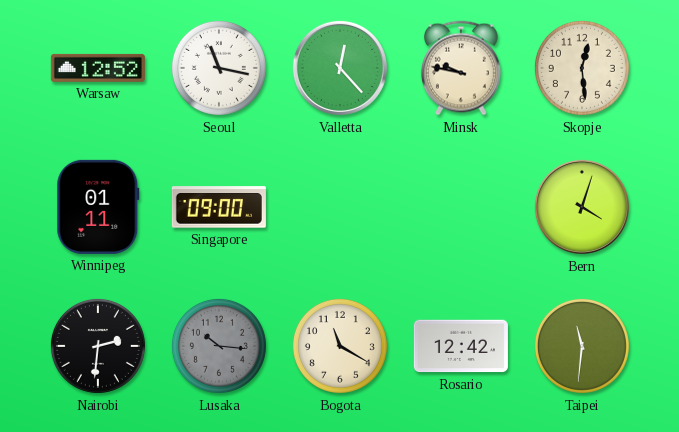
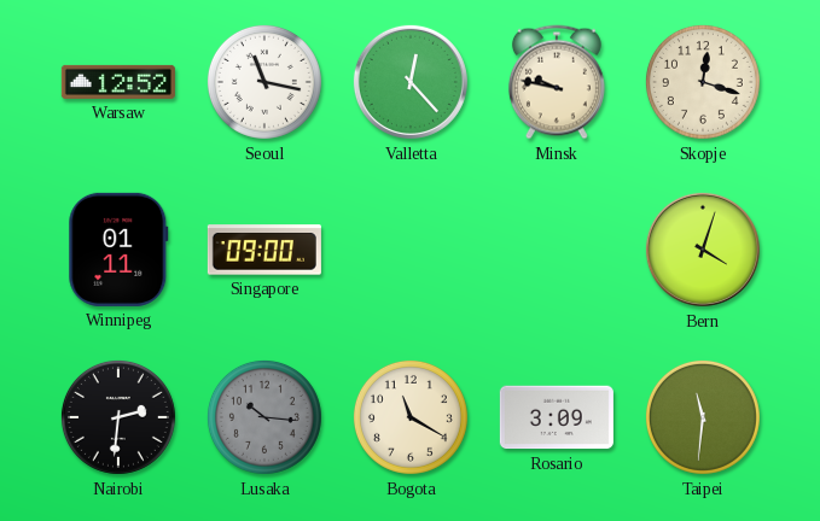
Skopje: 12:29 -> 12:18 (703, 82)
Rosario: 12:42 -> 3:09 (557, 417)
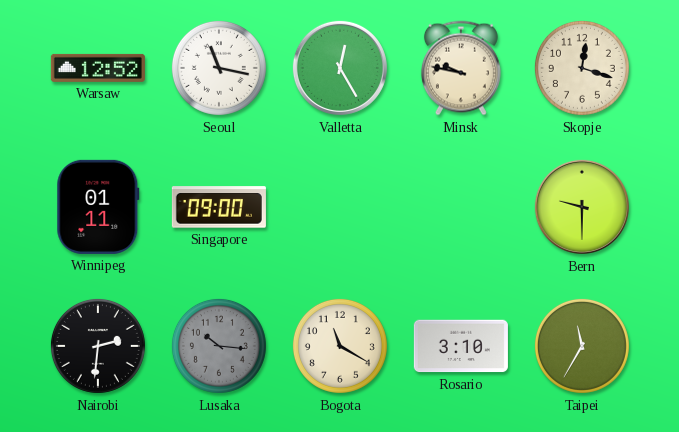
Valletta: 12:23 -> 12:25 (340, 68)
Bern: 4:03 -> 9:30 (582, 207)
Rosario: 3:09 -> 3:10 (461, 346)
Taipei: 11:31 -> 11:35 (582, 346)
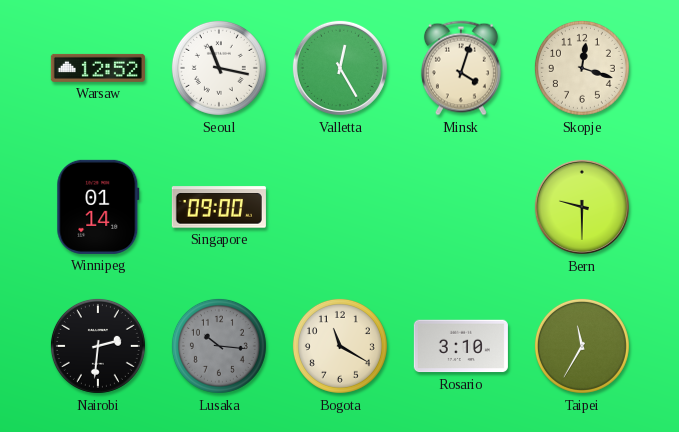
Minsk: 9:47 -> 4:03 (461, 68)
Winnipeg: 01:11 -> 01:14 (98, 207)
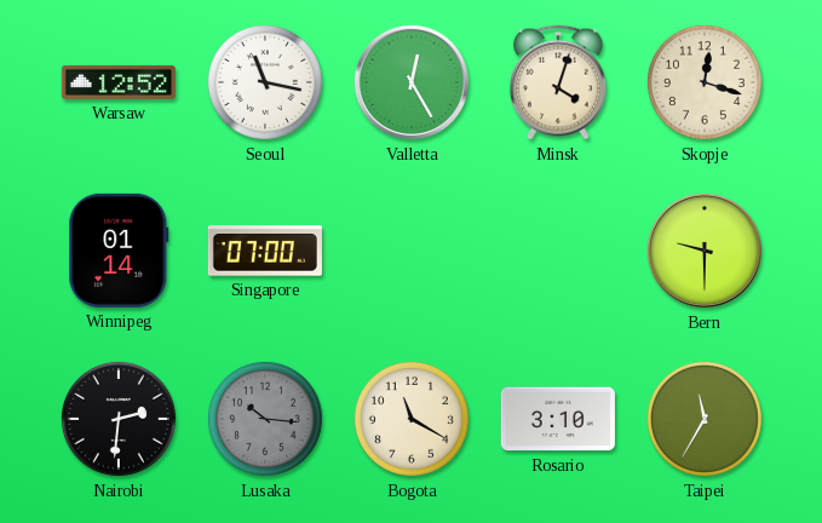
Singapore: 09:00 -> 07:00 (265, 251)
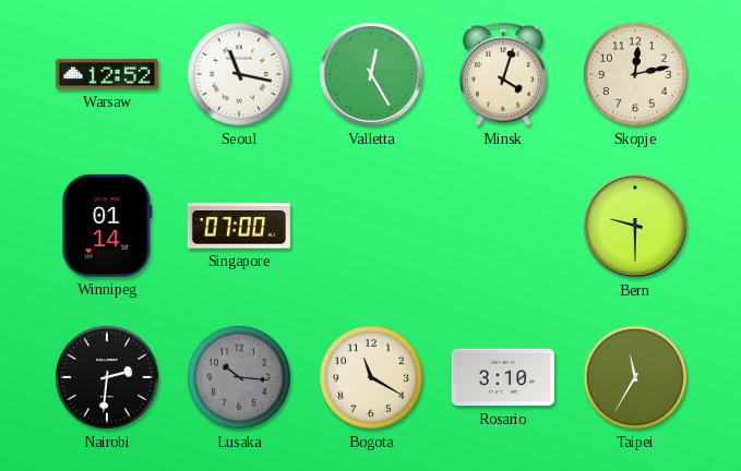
Skopje: 12:18 -> 12:13 (635, 74)
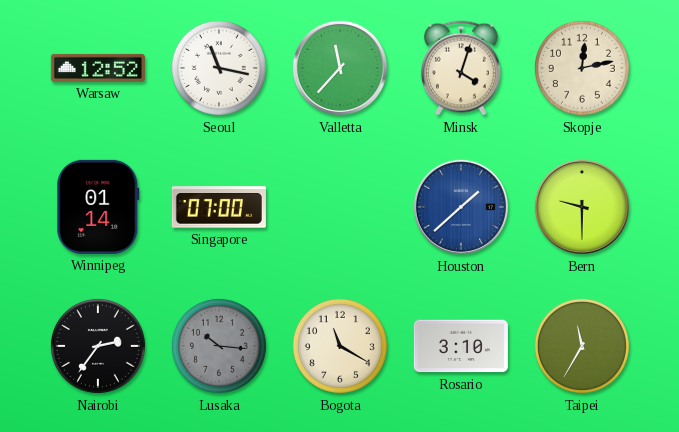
Valletta: 12:25 -> 11:37 (340, 68)
Houston: none -> 1:38 (461, 207)
Nairobi: 2:31 -> 2:36 (98, 346)
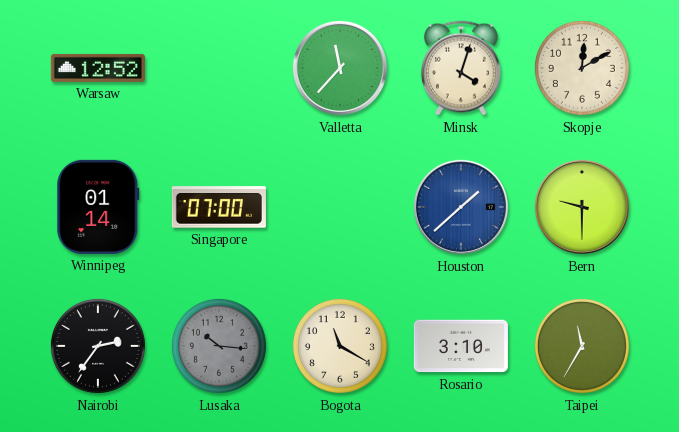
Seoul: 11:17 -> none (219, 68)
Skopje: 12:13 -> 12:10 (582, 68)
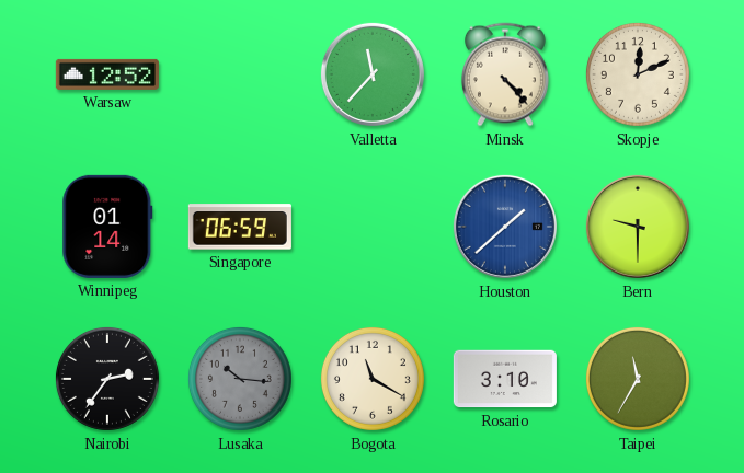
Minsk: 4:03 -> 4:23 (505, 74)
Skopje: 12:10 -> 12:11 (638, 74)
Singapore: 07:00 -> 06:59 (240, 227)
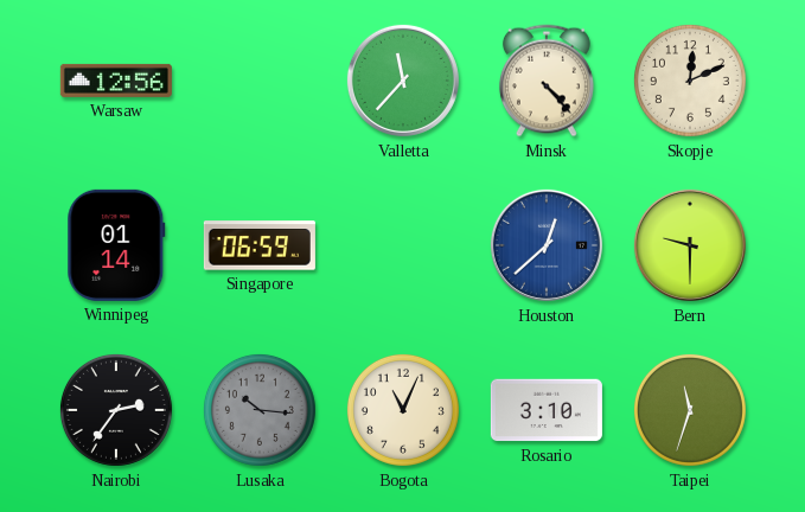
Warsaw: 12:52 -> 12:56 (116, 81)
Houston: 1:38 -> 12:38 (547, 245)
Bogota: 11:20 -> 11:04 (403, 410)
Taipei: 11:35 -> 11:33 (690, 410)
